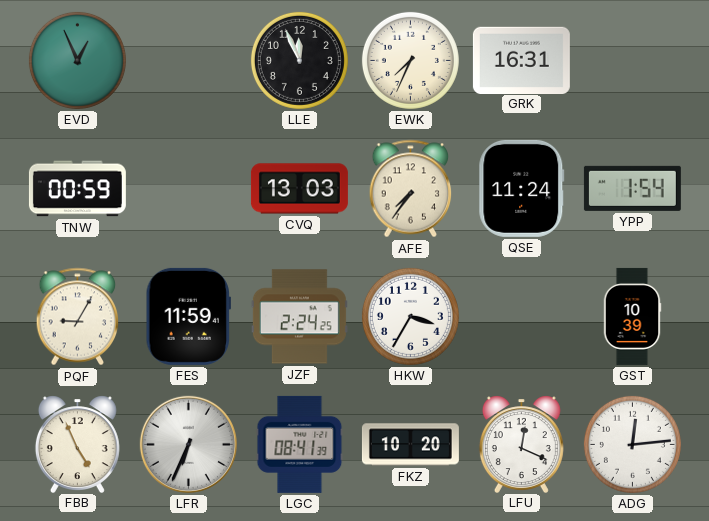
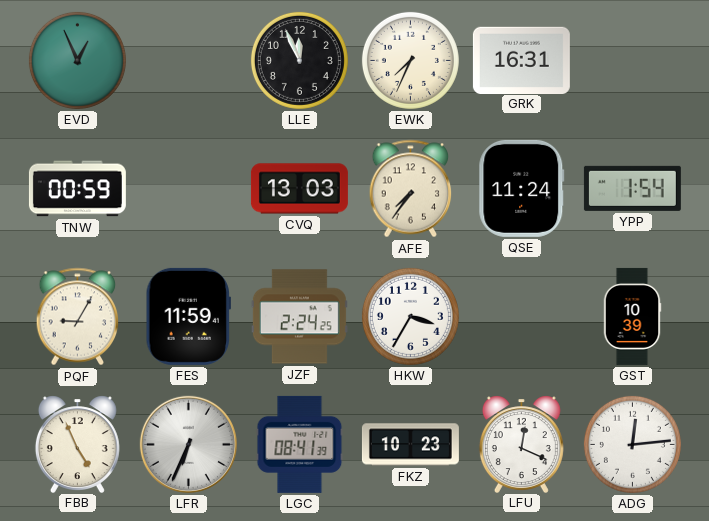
FKZ: 10:20 -> 10:23 (410, 445)
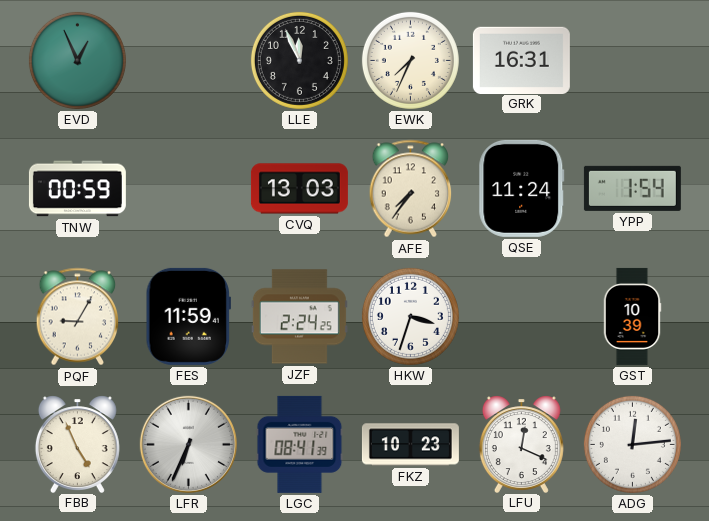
HKW: 3:35 -> 3:33 (410, 316)
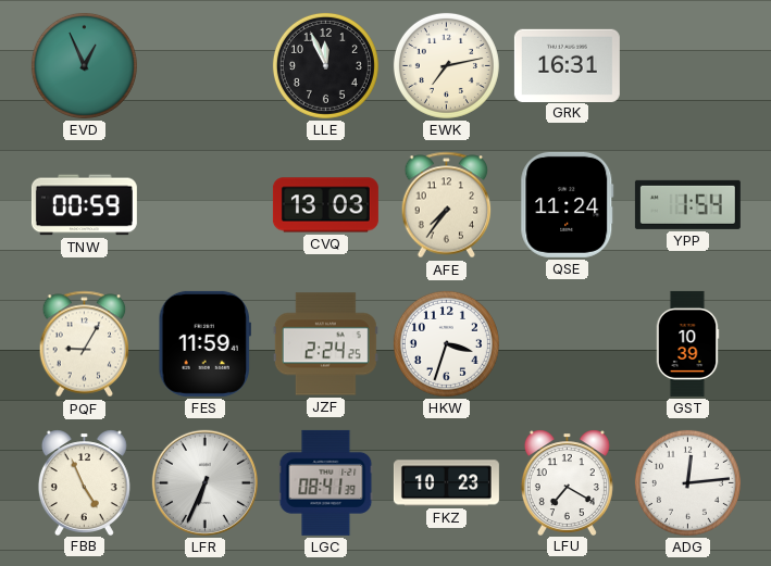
EWK: 7:34 -> 7:13 (446, 65)
LFU: 12:19 -> 7:20 (567, 482)
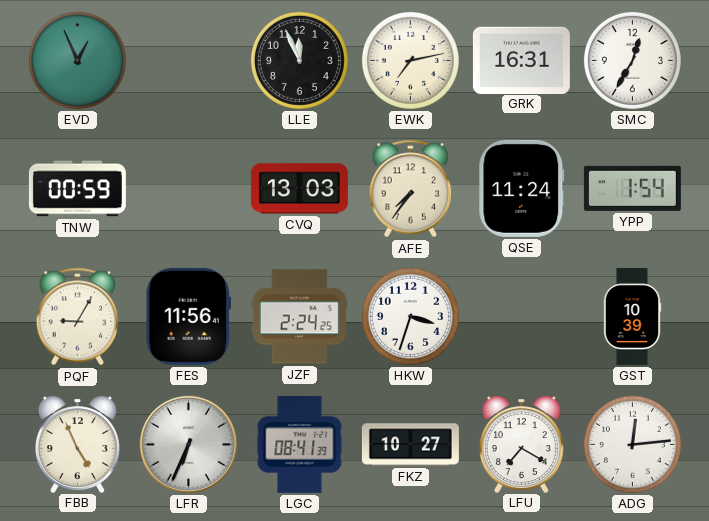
SMC: none -> 12:35 (632, 60)
FES: 11:59 -> 11:56 (188, 316)
FKZ: 10:23 -> 10:27 (410, 445)
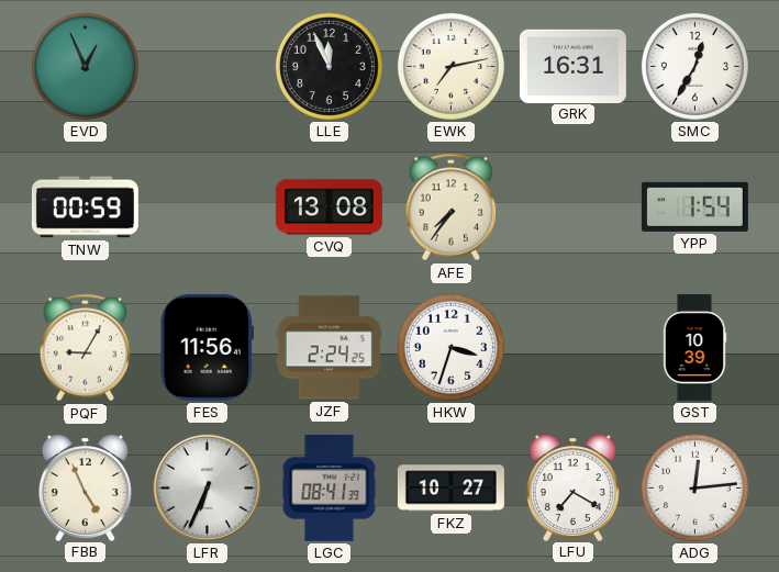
CVQ: 13:03 -> 13:08 (329, 208)
QSE: 11:24 -> none (522, 188)
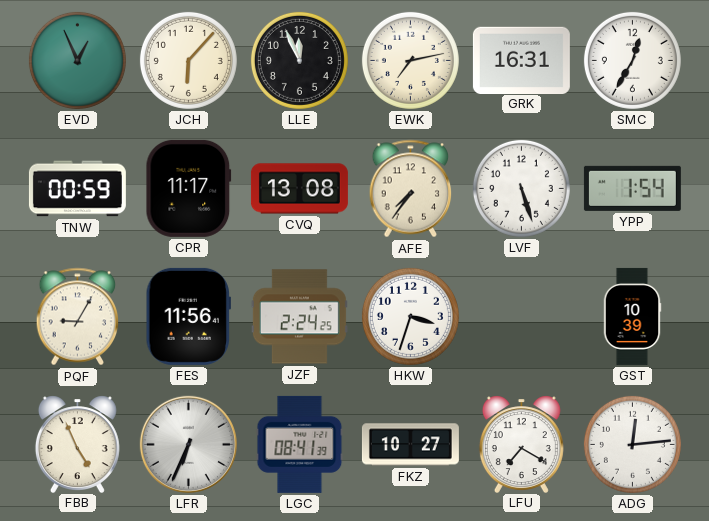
JCH: none -> 6:07 (188, 60)
CPR: none -> 11:17 (189, 188)
LVF: none -> 5:27 (521, 188)
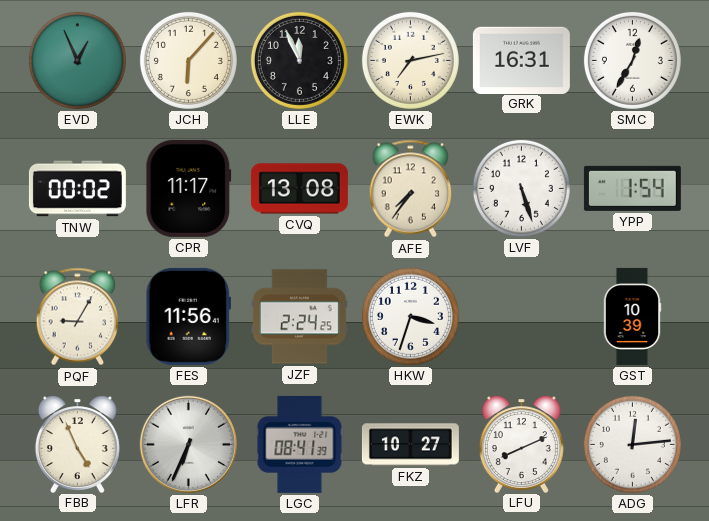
TNW: 00:59 -> 00:02 (77, 189)
LFU: 7:20 -> 8:11 (521, 444)
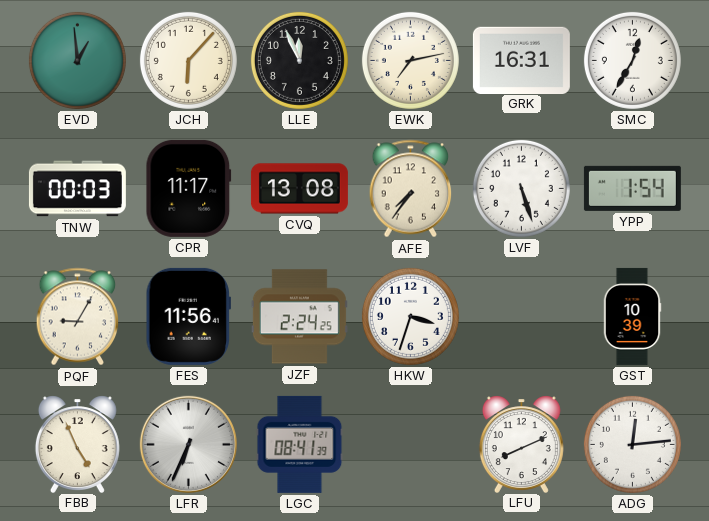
EVD: 12:56 -> 12:59 (77, 60)
TNW: 00:02 -> 00:03 (77, 189)
FKZ: 10:27 -> none (410, 445)
